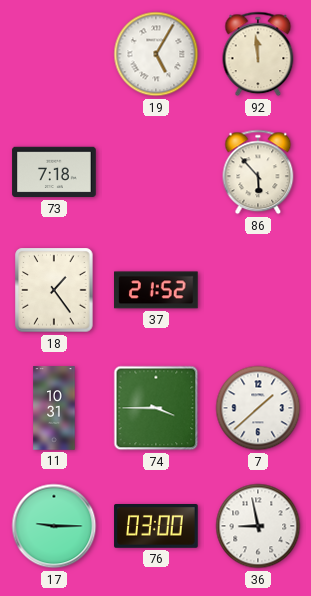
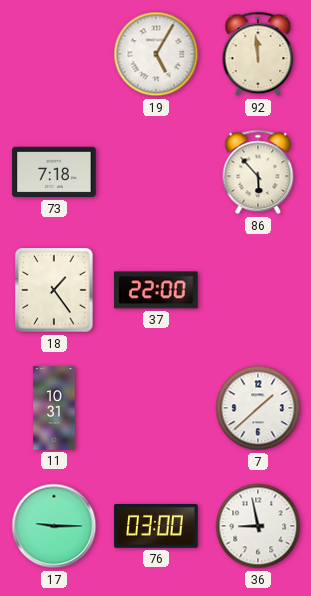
37: 21:52 -> 22:00 (156, 290)
74: 3:45 -> none (156, 408)
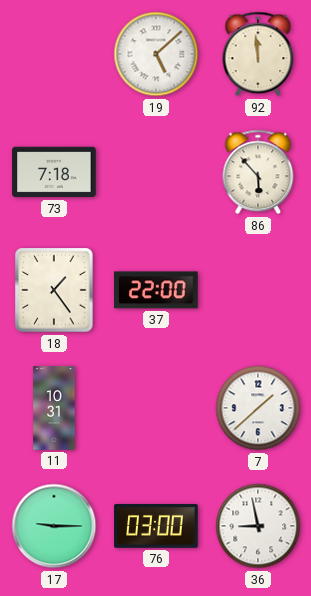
19: 5:05 -> 5:08 (156, 54)
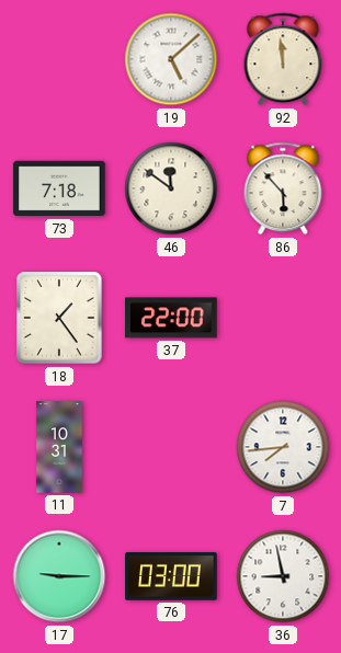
46: none -> 11:51 (171, 188)
7: 1:38 -> 7:44 (283, 447)
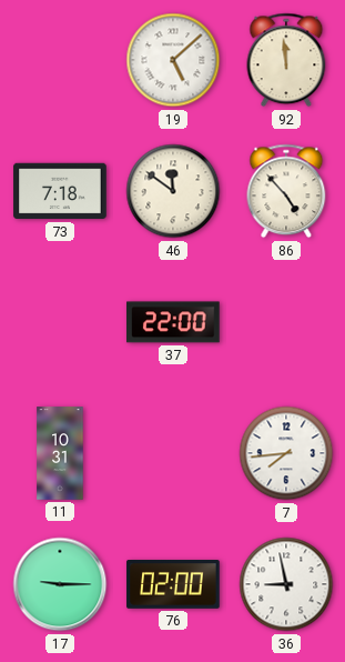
86: 5:53 -> 4:53 (286, 191)
18: 1:24 -> none (59, 318)
76: 03:00 -> 02:00 (173, 584)
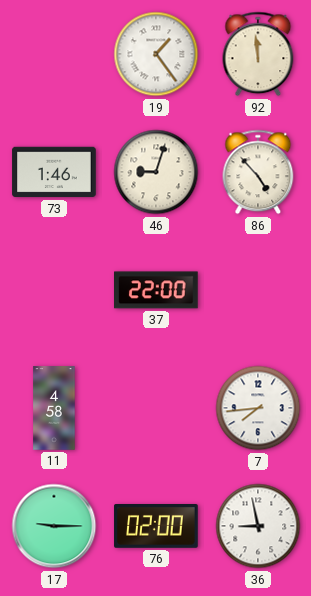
19: 5:08 -> 1:24 (156, 54)
73: 7:18 -> 1:46 (54, 172)
46: 11:51 -> 9:03 (156, 172)
11: 10:31 -> 4:58 (54, 408)
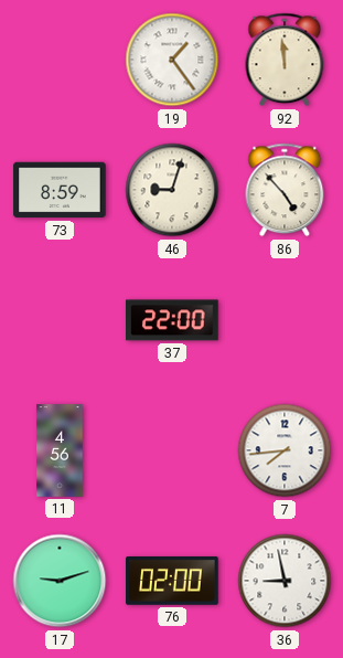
73: 1:46 -> 8:59 (60, 190)
11: 4:58 -> 4:56 (60, 450)
17: 9:15 -> 9:12 (60, 581)
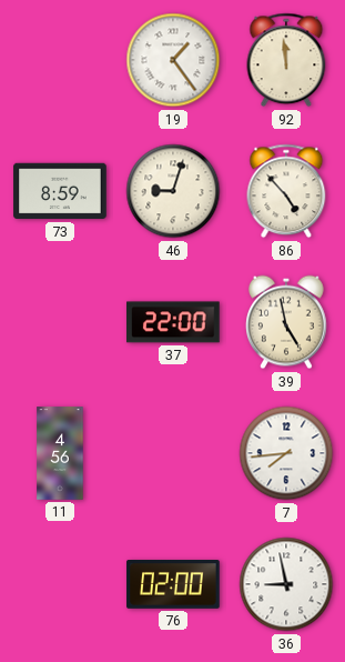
39: none -> 4:58 (286, 322)
17: 9:12 -> none (60, 581)
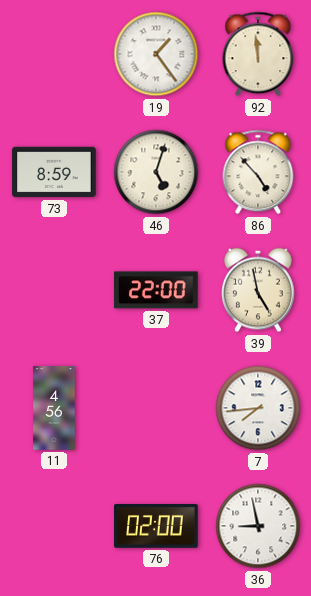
46: 9:03 -> 5:03 (156, 172)
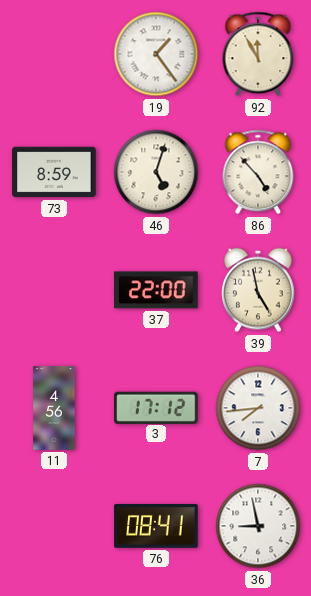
92: 11:59 -> 11:55 (258, 54)
3: none -> 17:12 (157, 407)
76: 02:00 -> 08:41 (156, 526)
